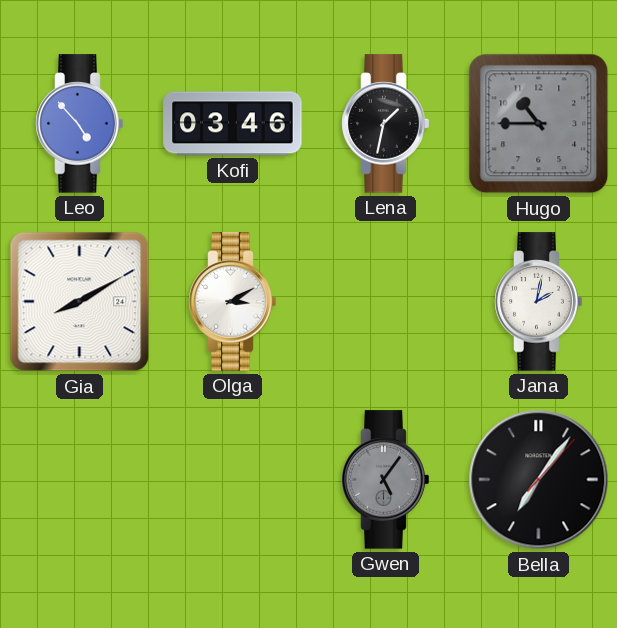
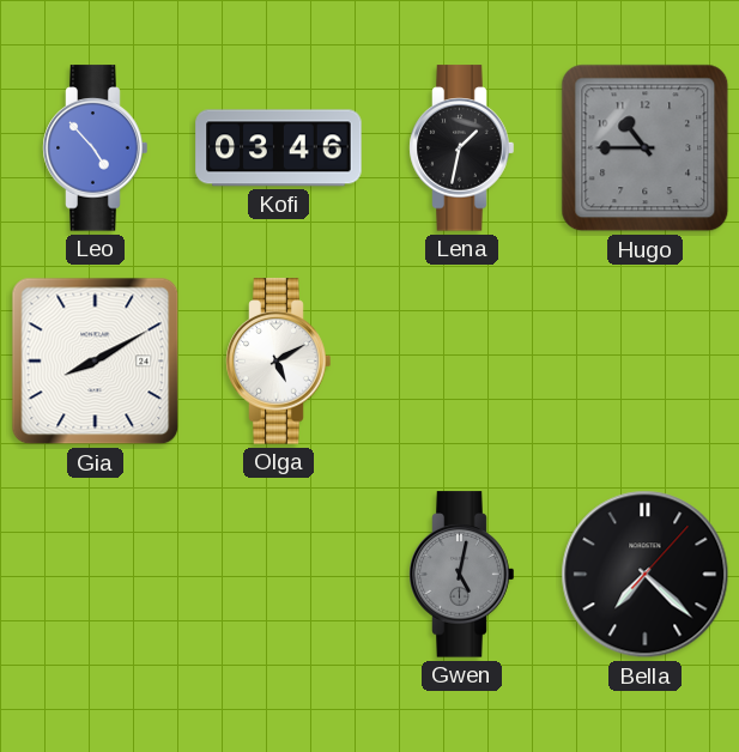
Olga: 3:10 -> 5:10 (279, 362)
Jana: 2:02 -> none (539, 302)
Gwen: 5:06 -> 5:02 (462, 575)
Bella: 7:06 -> 7:22 (646, 575)
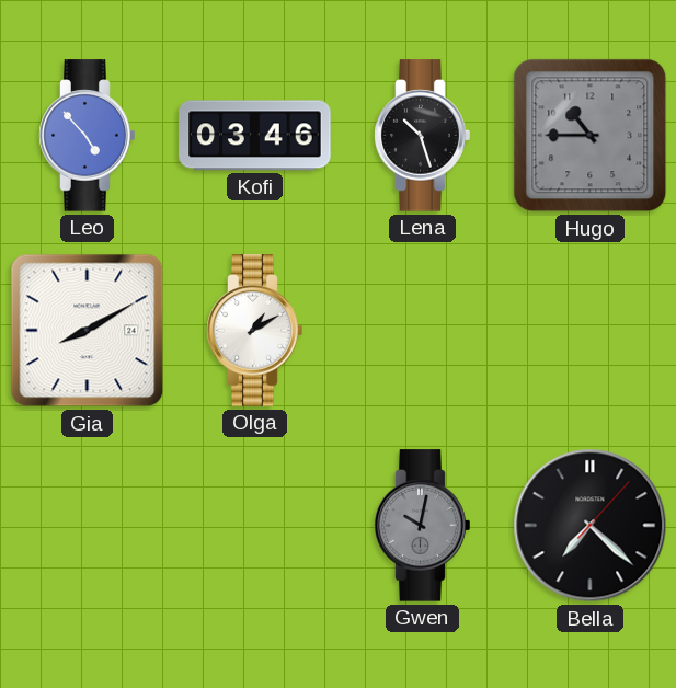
Lena: 1:32 -> 10:27 (423, 136)
Olga: 5:10 -> 1:10 (255, 331)
Gwen: 5:02 -> 10:02 (423, 526)
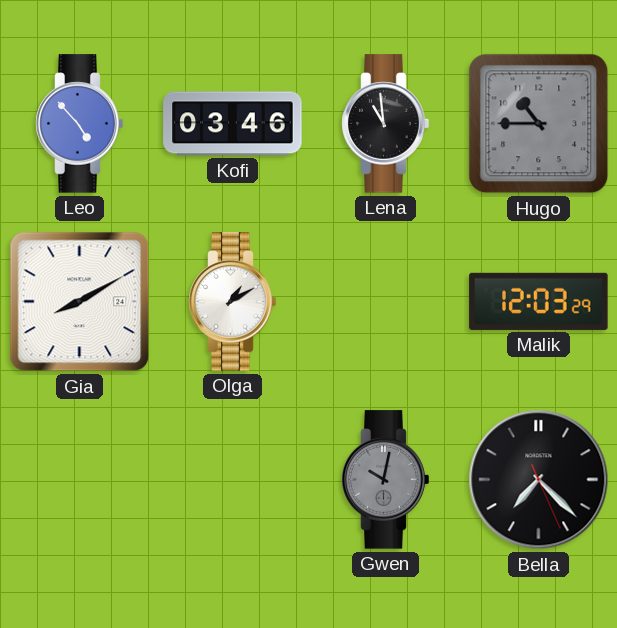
Lena: 10:27 -> 10:59 (386, 124)
Malik: none -> 12:03 (539, 301)
Bella: 7:22:07 -> 7:22:26 (539, 480)
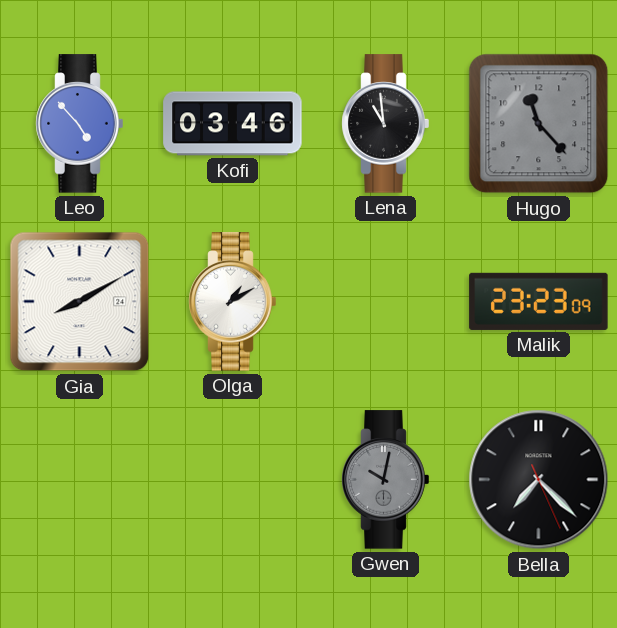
Hugo: 10:45 -> 11:23 (539, 124)
Malik: 12:03 -> 23:23 (539, 301)
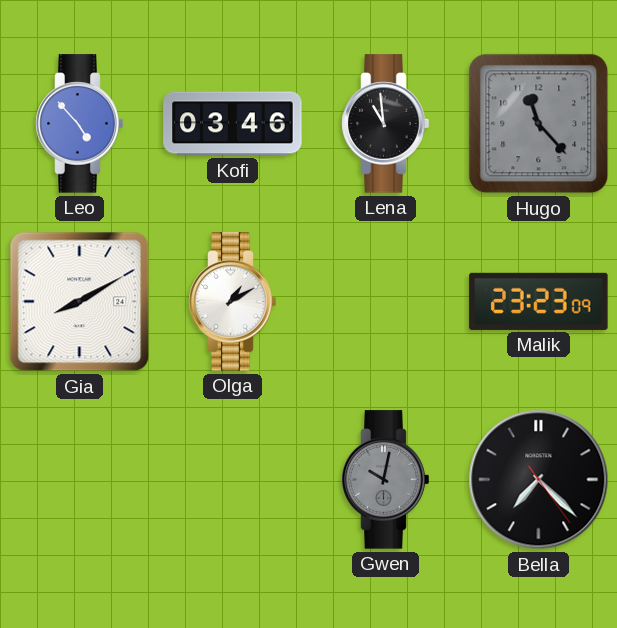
Bella: 7:22:26 -> 7:22:24 (539, 480)
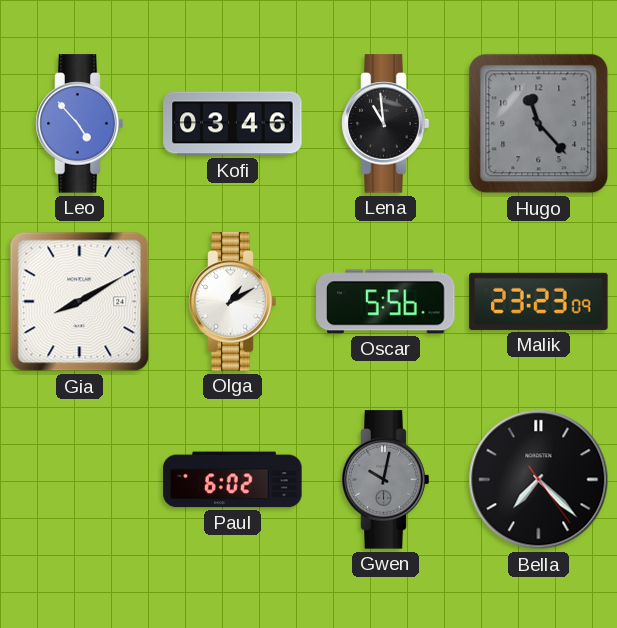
Oscar: none -> 5:56 (386, 302)
Paul: none -> 6:02 (233, 480)
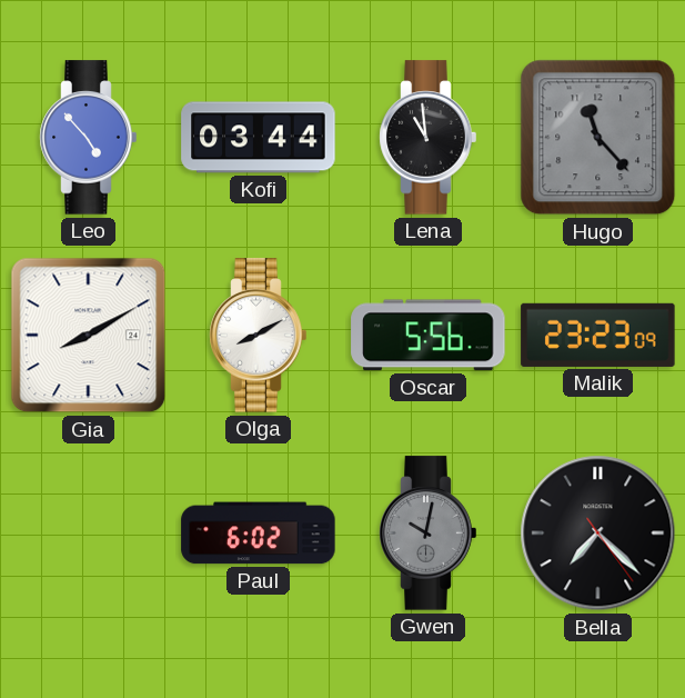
Kofi: 03:46 -> 03:44 (259, 138)
Olga: 1:10 -> 8:10 (259, 336)
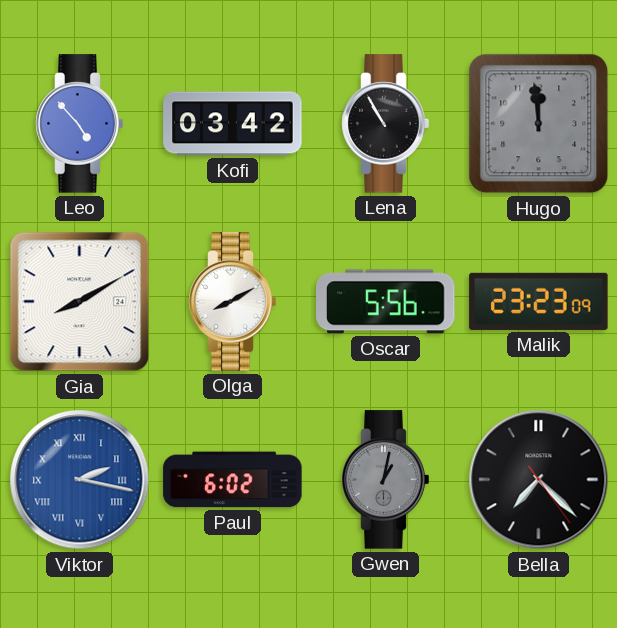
Kofi: 03:44 -> 03:42 (233, 124)
Lena: 10:59 -> 10:55 (386, 124)
Hugo: 11:23 -> 11:59 (539, 124)
Viktor: none -> 2:17 (80, 480)
Gwen: 10:02 -> 1:02 (386, 480)
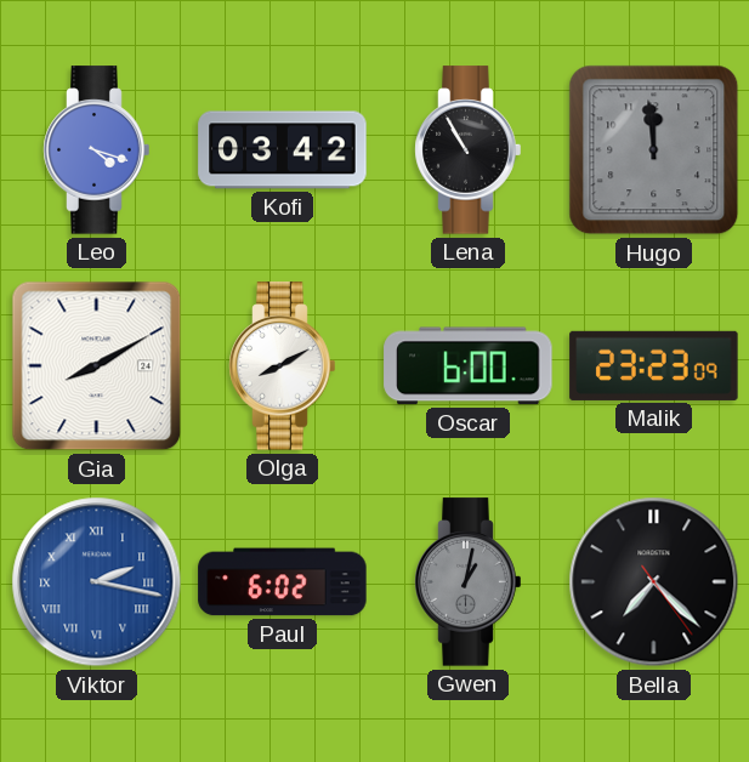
Leo: 4:53 -> 4:18 (97, 150)
Oscar: 5:56 -> 6:00 (469, 366)
